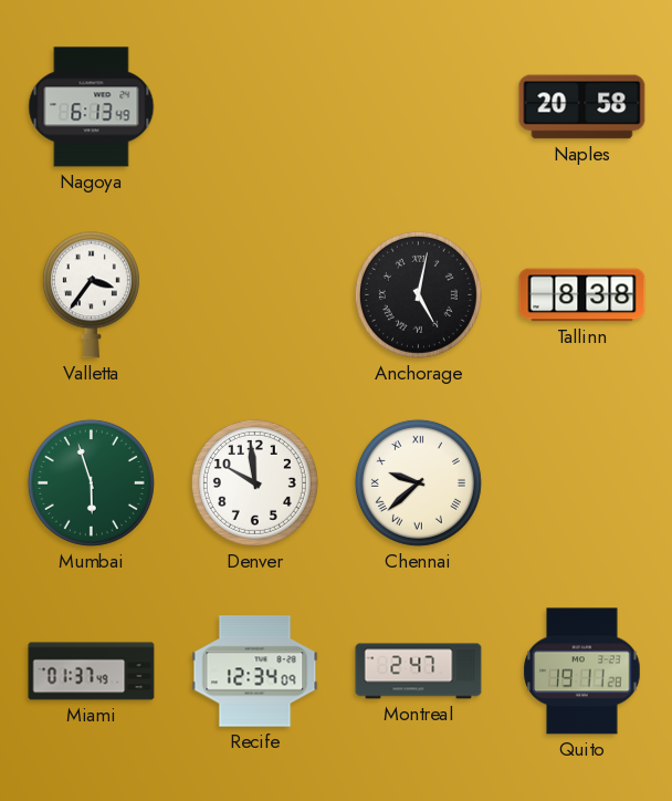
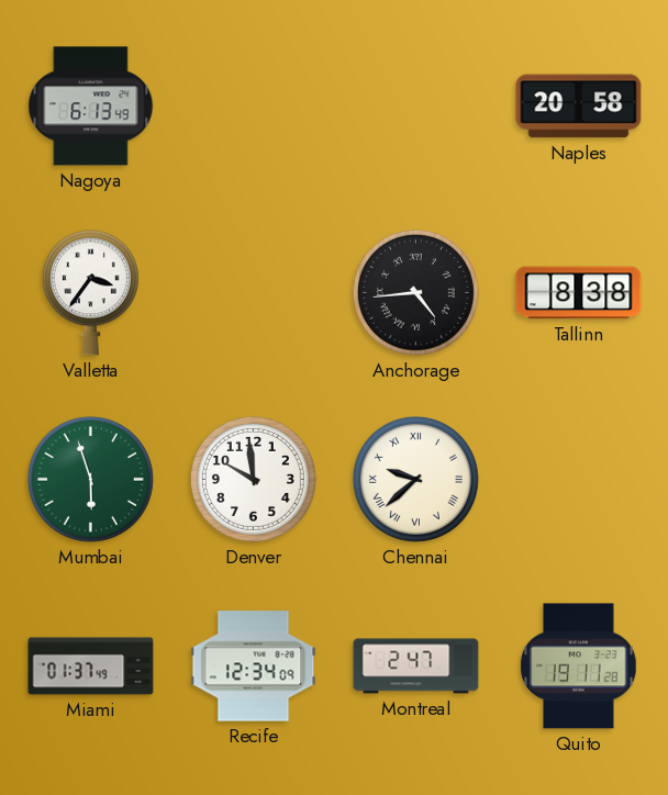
Anchorage: 5:02 -> 4:44 (415, 292)
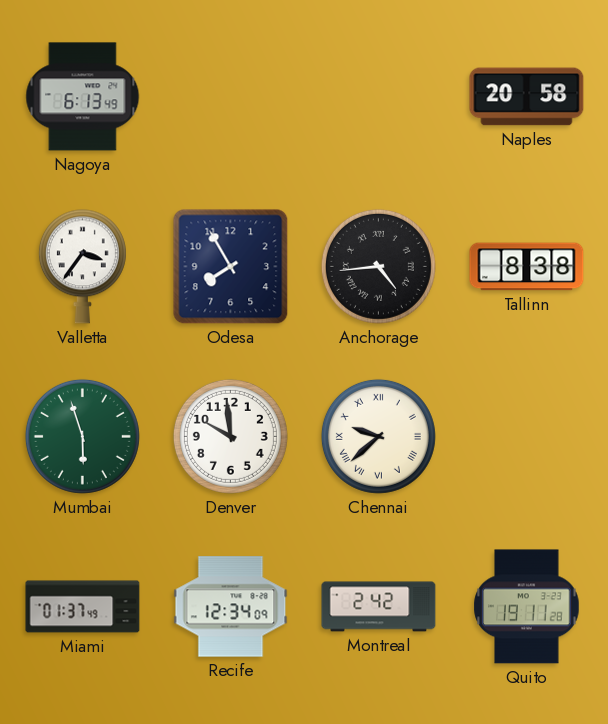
Odesa: none -> 7:55 (231, 267)
Montreal: 2:47 -> 2:42 (379, 607)
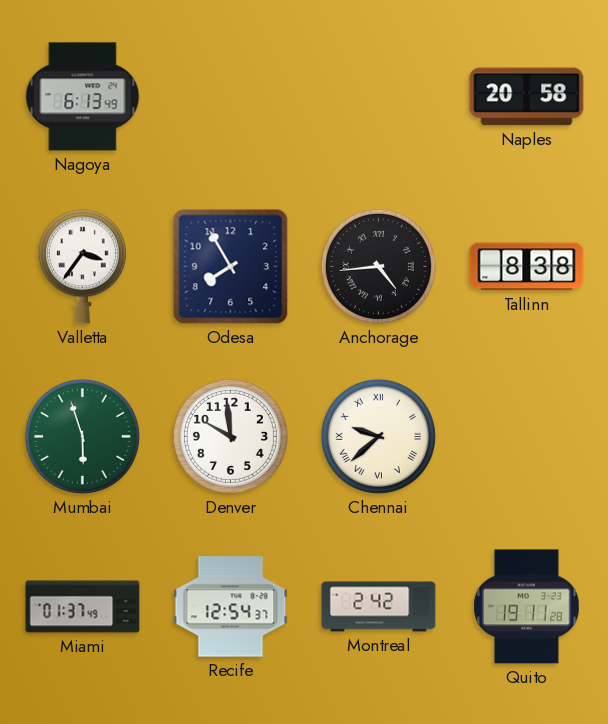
Recife: 12:34 -> 12:54 (231, 607)
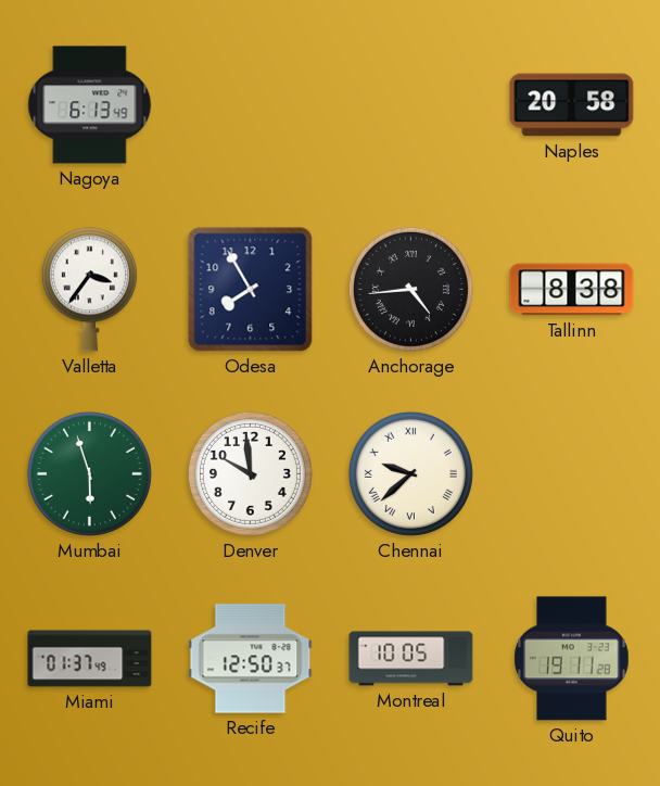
Recife: 12:54 -> 12:50 (251, 659)
Montreal: 2:42 -> 10:05 (411, 659)
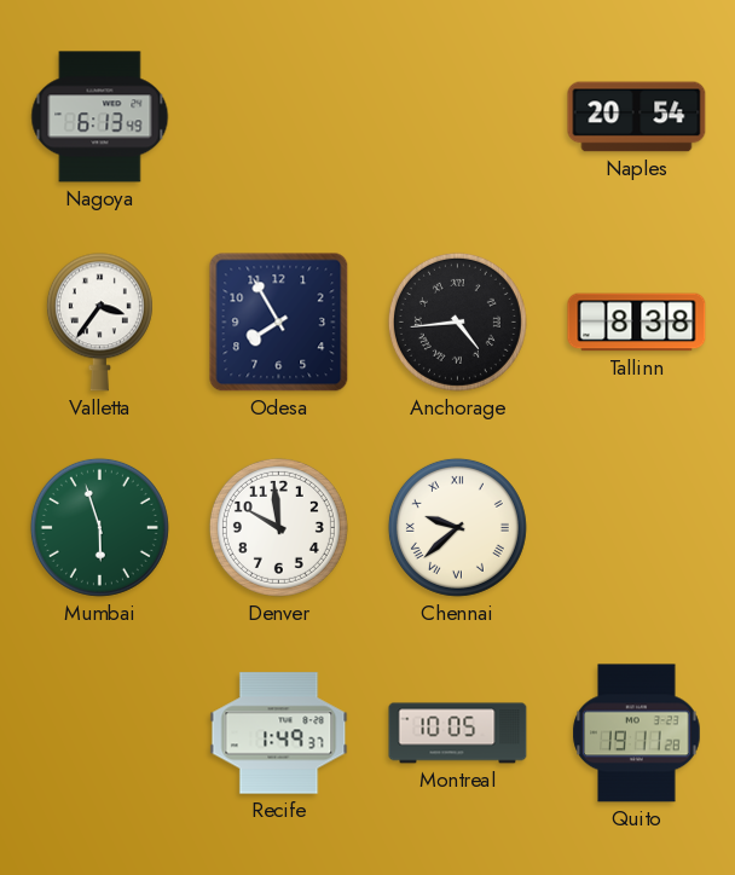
Naples: 20:58 -> 20:54 (637, 117)
Miami: 01:37 -> none (90, 659)
Recife: 12:50 -> 1:49 (279, 734)
